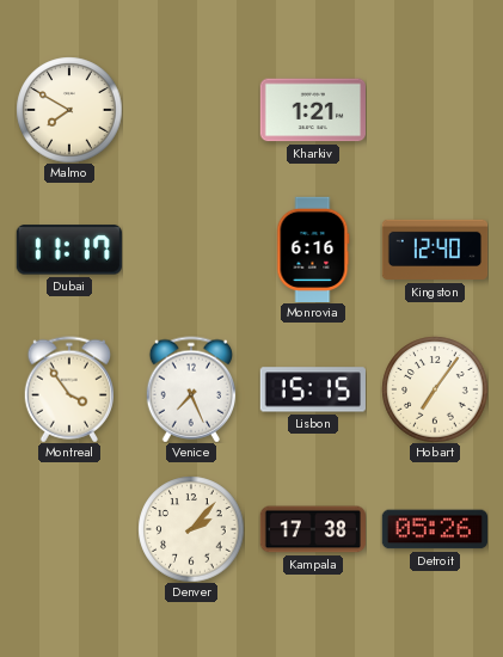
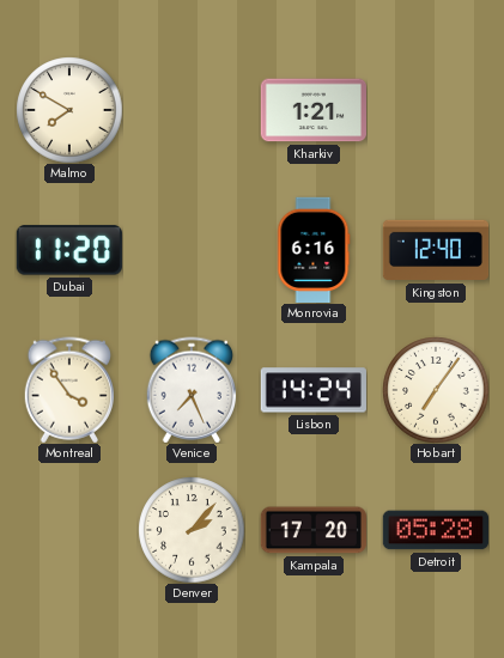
Dubai: 11:17 -> 11:20 (69, 250)
Lisbon: 15:15 -> 14:24 (314, 390)
Kampala: 17:38 -> 17:20 (312, 530)
Detroit: 05:26 -> 05:28 (435, 530)
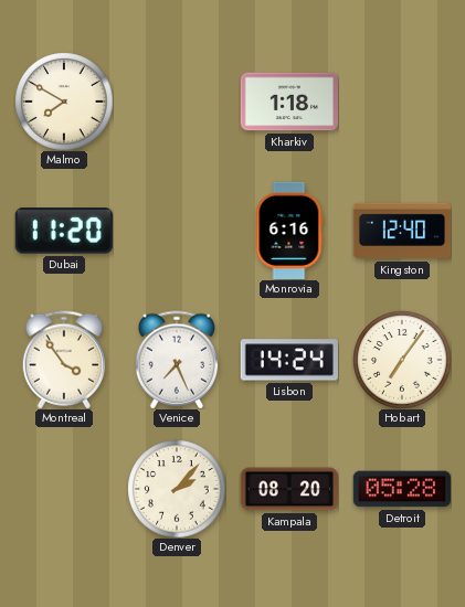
Kharkiv: 1:21 -> 1:18 (288, 102)
Kampala: 17:20 -> 08:20 (288, 489)
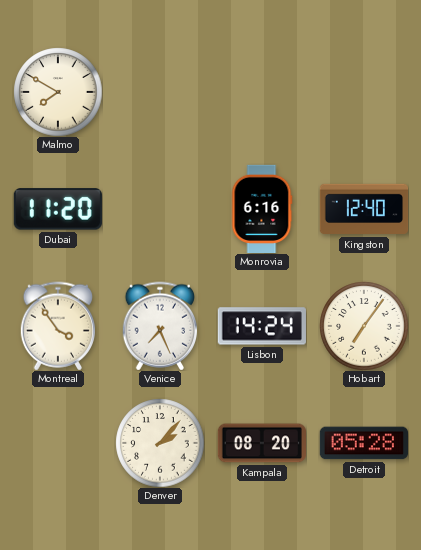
Kharkiv: 1:18 -> none (288, 102)
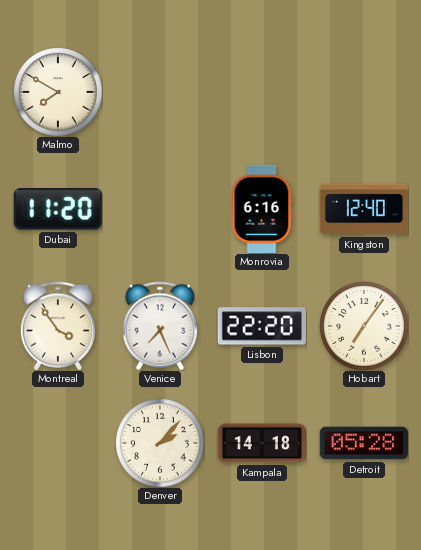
Lisbon: 14:24 -> 22:20 (262, 326)
Kampala: 08:20 -> 14:18 (261, 443)
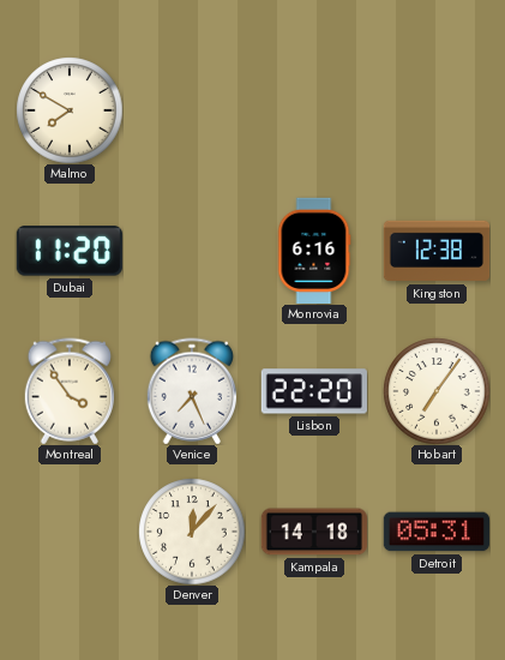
Kingston: 12:40 -> 12:38 (437, 251)
Denver: 2:07 -> 12:07 (192, 532)
Detroit: 05:28 -> 05:31 (435, 532)
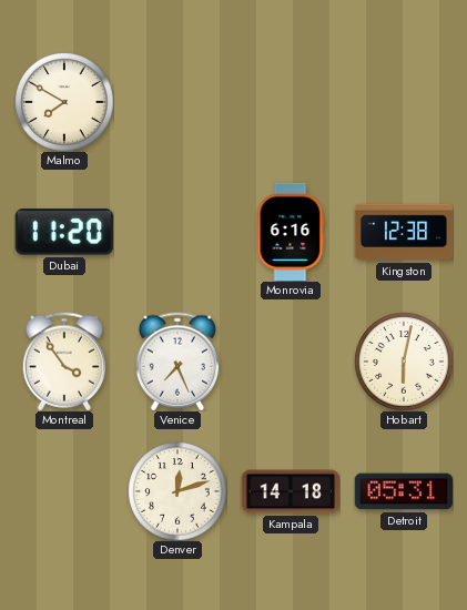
Lisbon: 22:20 -> none (314, 391)
Hobart: 7:06 -> 6:02 (404, 362)
Denver: 12:07 -> 12:12 (177, 491)
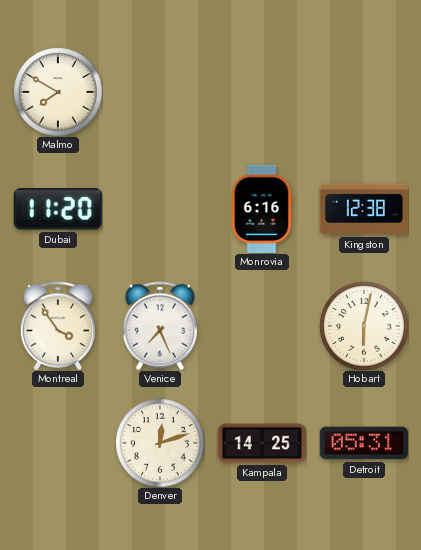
Kampala: 14:18 -> 14:25 (261, 443)
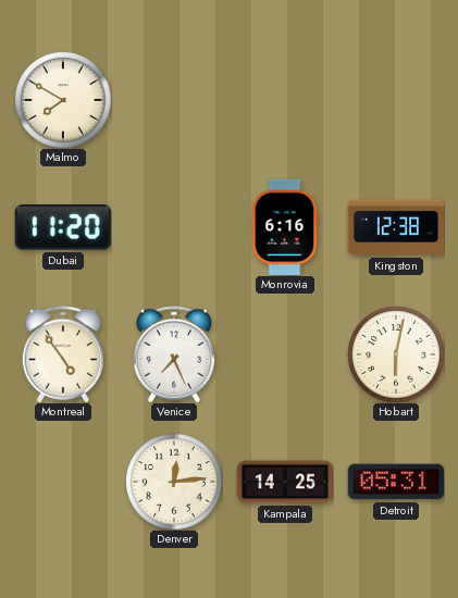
Montreal: 3:54 -> 4:54 (62, 354)
Denver: 12:12 -> 12:14 (174, 482)
